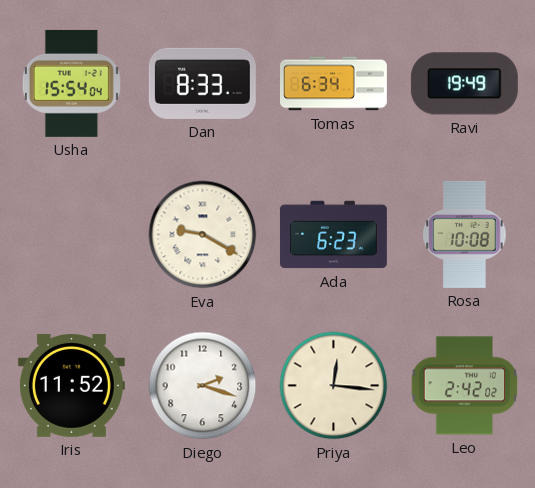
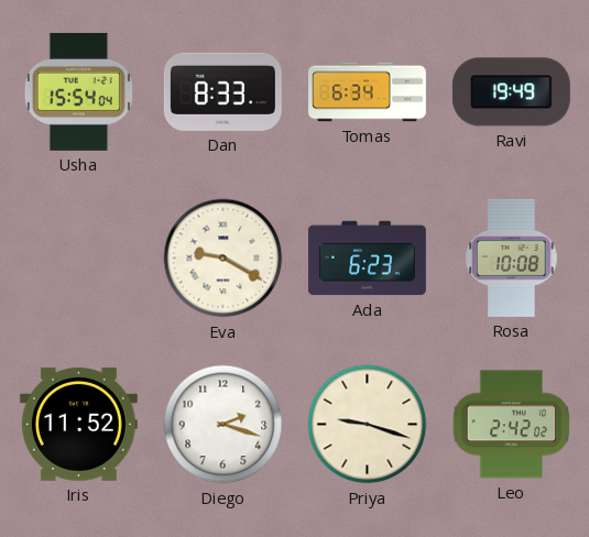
Priya: 12:16 -> 9:18 (368, 425)
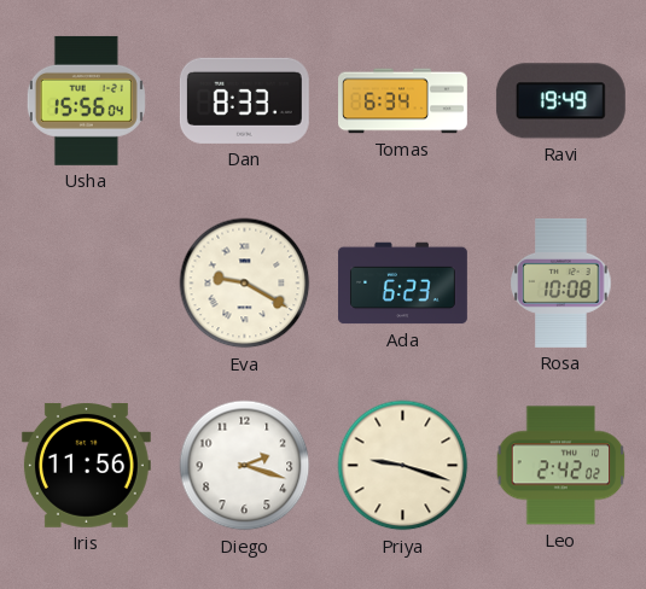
Usha: 15:54 -> 15:56 (86, 100)
Iris: 11:52 -> 11:56 (86, 465)
